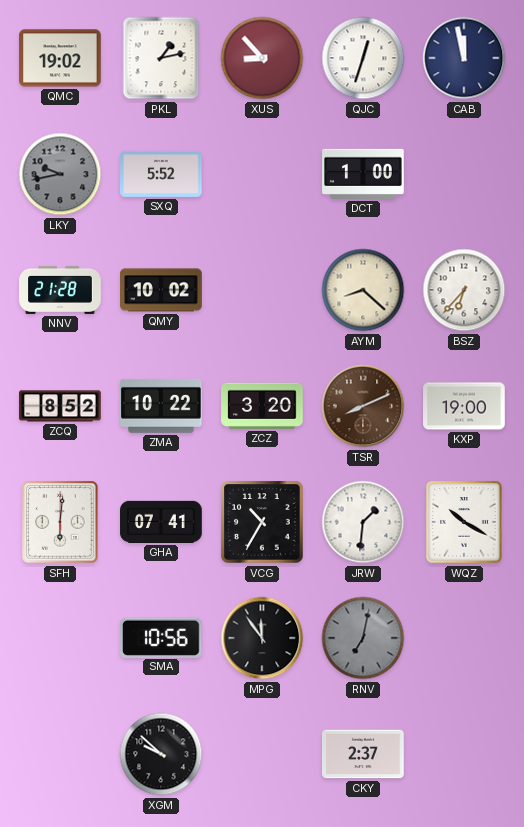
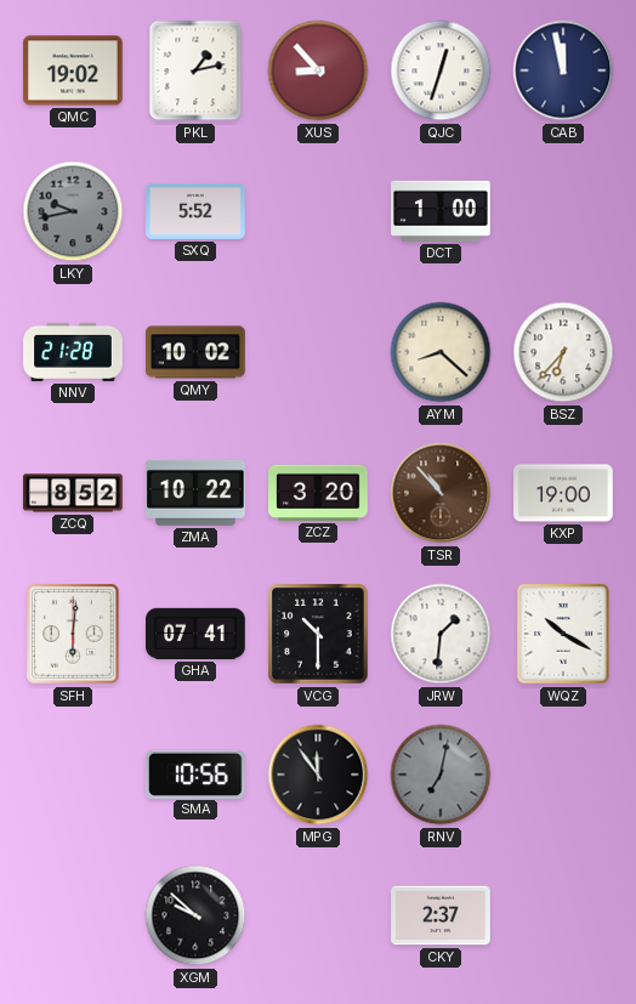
TSR: 8:11 -> 10:53 (441, 493)
VCG: 10:35 -> 10:30 (318, 634)
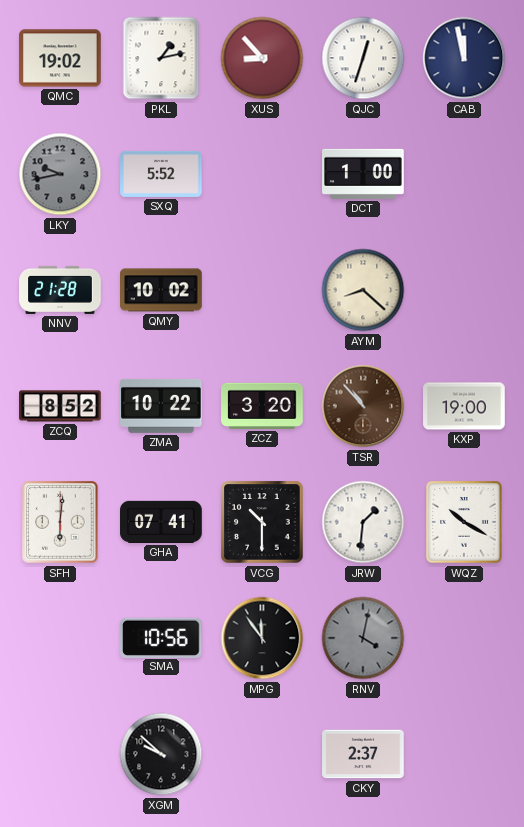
BSZ: 6:37 -> none (563, 352)
RNV: 7:02 -> 4:02 (363, 638)
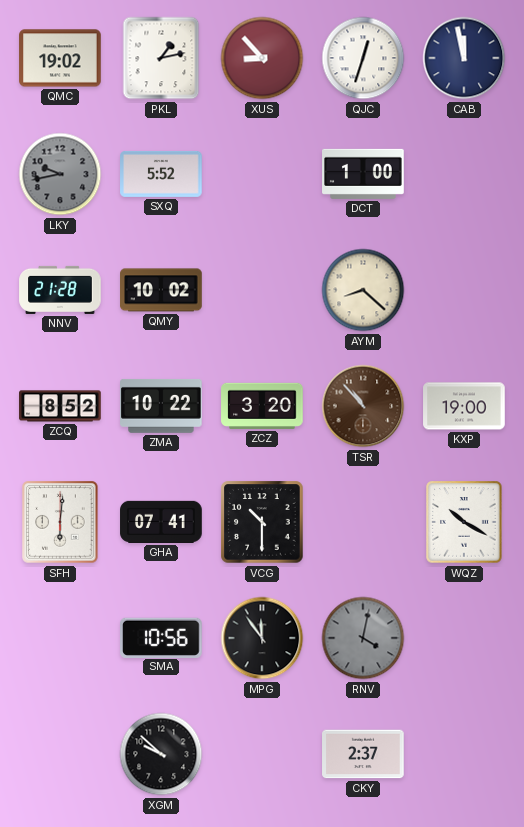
JRW: 1:31 -> none (363, 522)
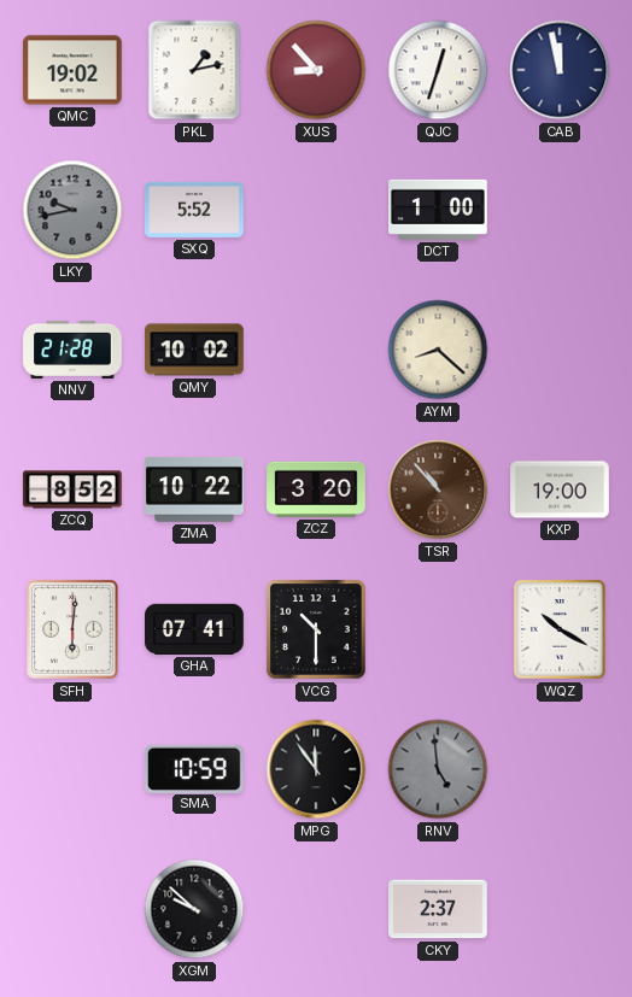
SMA: 10:56 -> 10:59 (195, 768)
RNV: 4:02 -> 4:59 (438, 769)
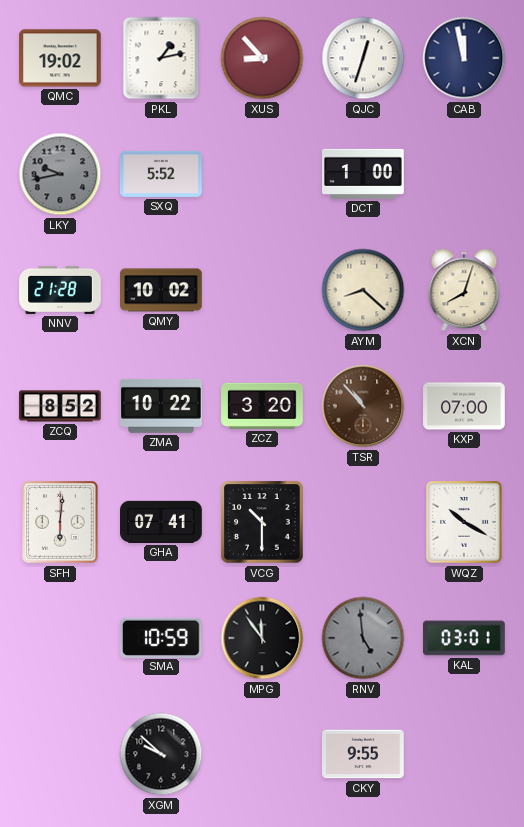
XCN: none -> 8:03 (464, 290)
KXP: 19:00 -> 07:00 (464, 406)
KAL: none -> 03:01 (464, 638)
CKY: 2:37 -> 9:55 (363, 754)
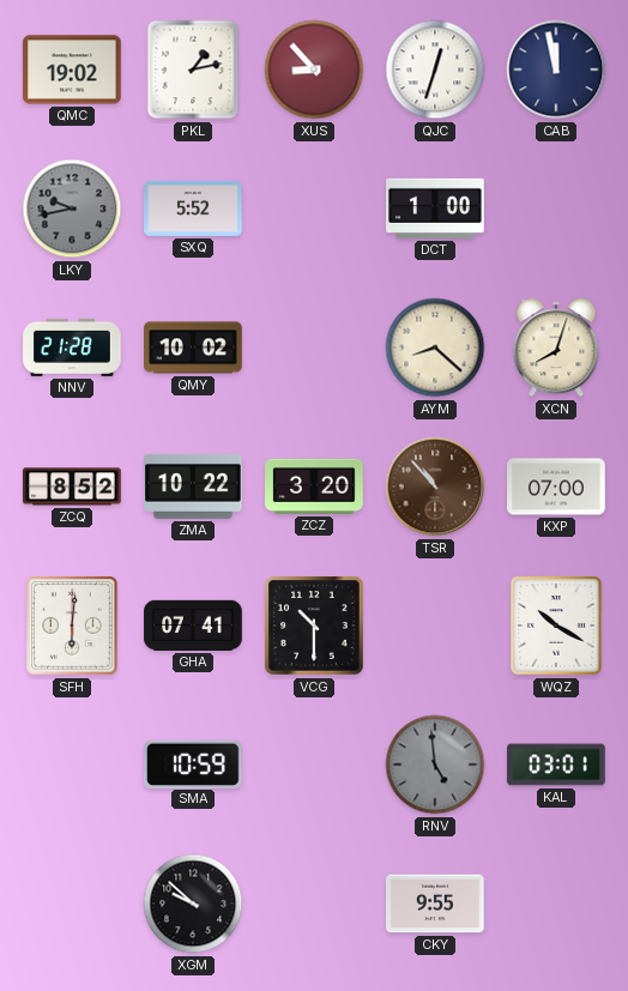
MPG: 11:54 -> none (262, 638)
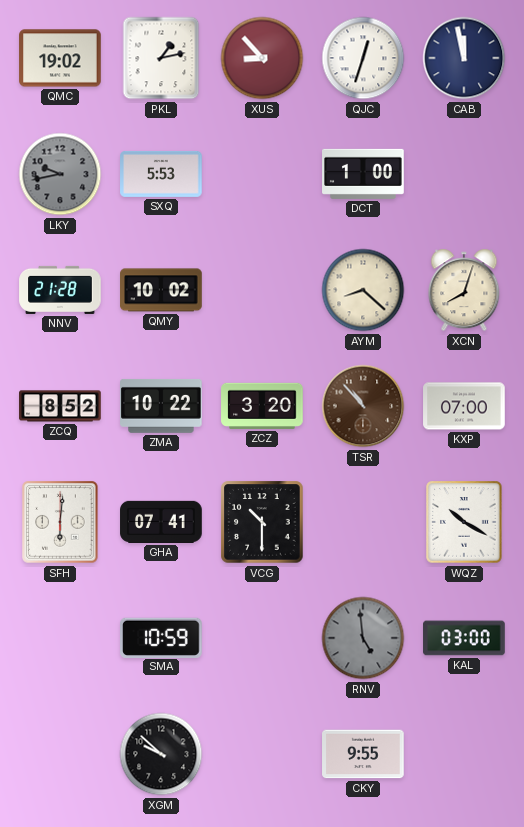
SXQ: 5:52 -> 5:53 (161, 174)
KAL: 03:01 -> 03:00 (464, 638)
